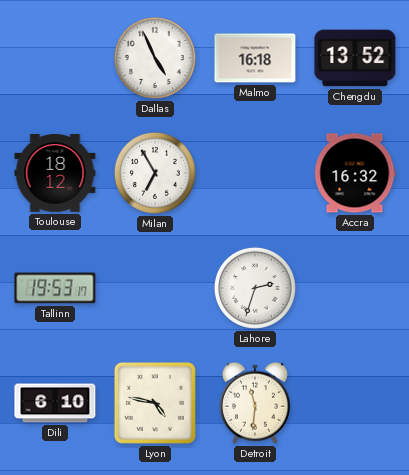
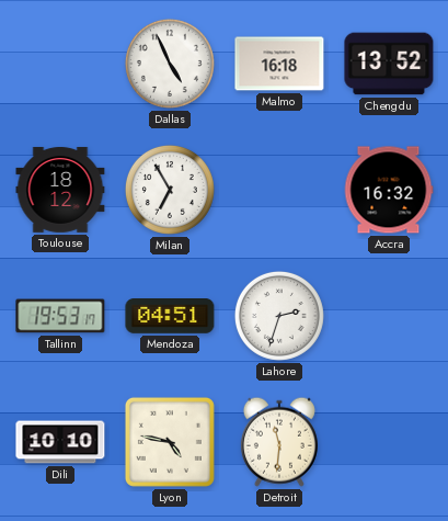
Mendoza: none -> 04:51 (170, 317)
Dili: 6:10 -> 10:10 (60, 442)
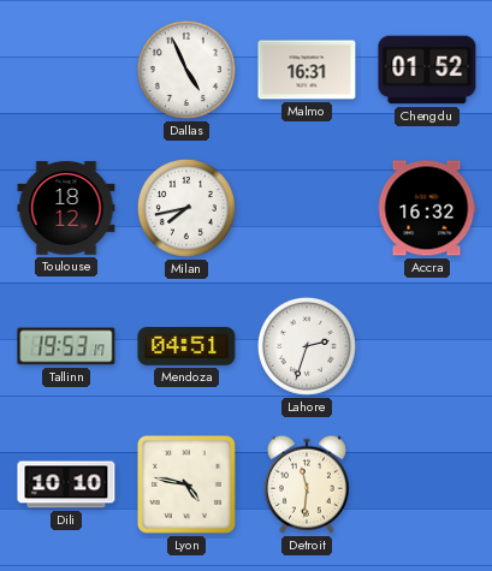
Malmo: 16:18 -> 16:31 (307, 70)
Chengdu: 13:52 -> 01:52 (427, 70)
Milan: 6:55 -> 7:43 (186, 208)
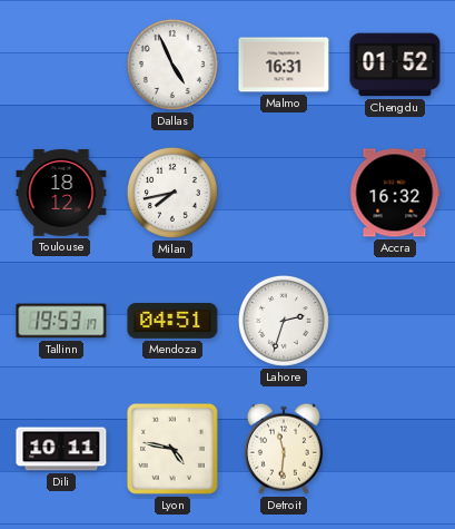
Dili: 10:10 -> 10:11 (61, 449)
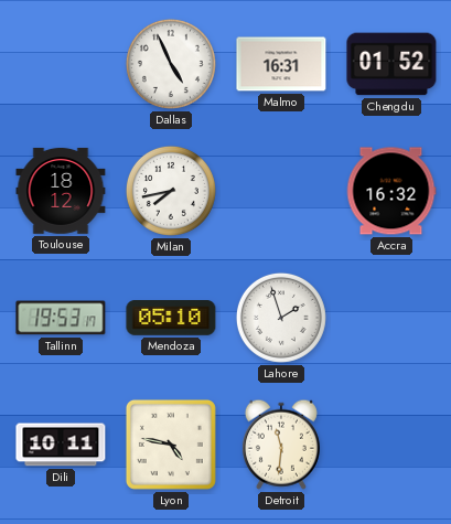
Mendoza: 04:51 -> 05:10 (171, 319)
Lahore: 2:33 -> 1:57 (281, 318)
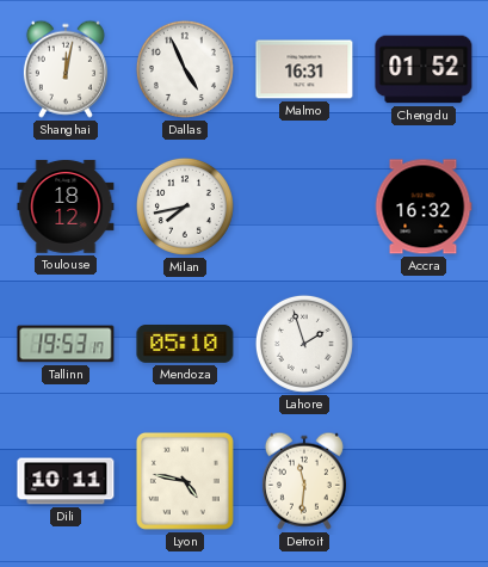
Shanghai: none -> 12:02 (66, 69)
